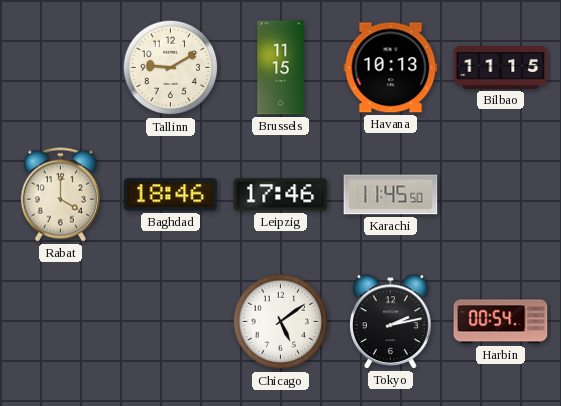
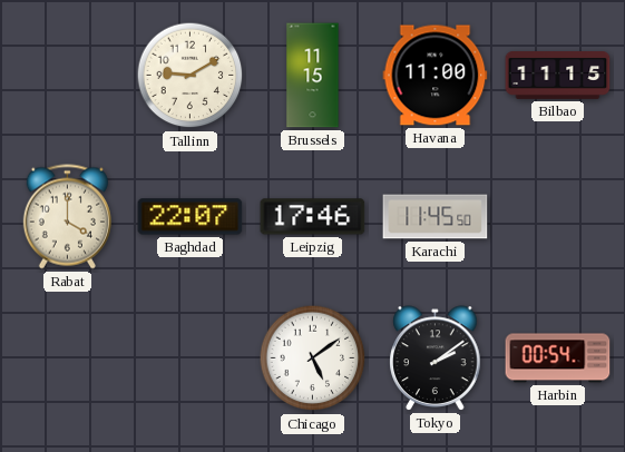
Havana: 10:13 -> 11:00 (436, 76)
Baghdad: 18:46 -> 22:07 (191, 217)
Tokyo: 2:13 -> 2:09 (436, 358)
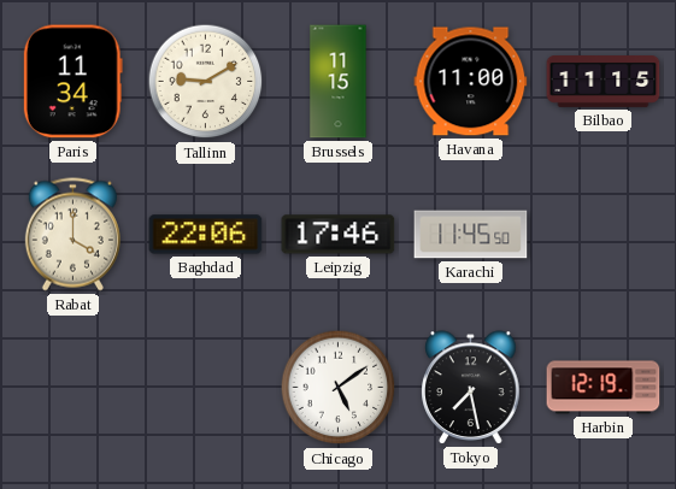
Paris: none -> 11:34 (72, 82)
Baghdad: 22:07 -> 22:06 (206, 235)
Tokyo: 2:09 -> 7:28 (471, 388)
Harbin: 00:54 -> 12:19 (604, 388)
